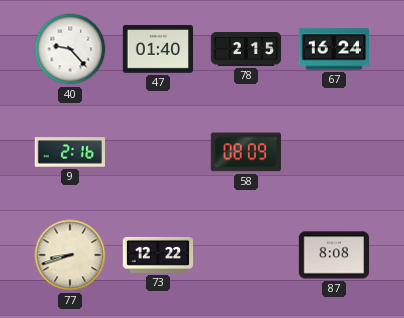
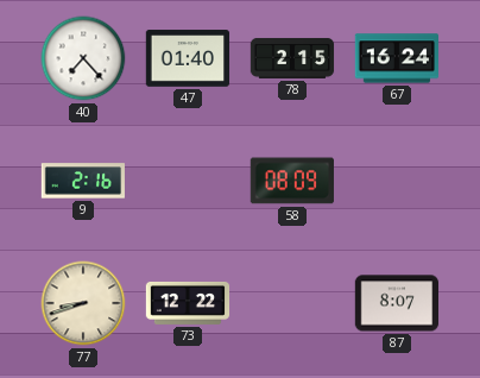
40: 9:23 -> 7:23 (83, 58)
87: 8:08 -> 8:07 (397, 303)
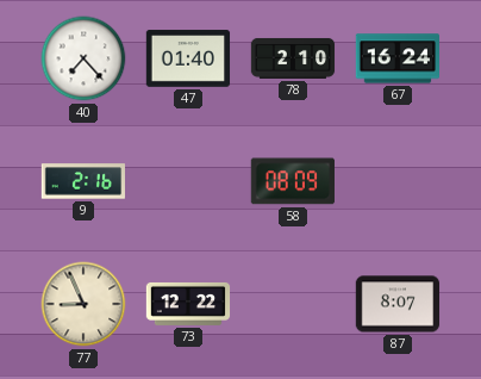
78: 2:15 -> 2:10 (293, 58)
77: 8:42 -> 8:56 (83, 304)
